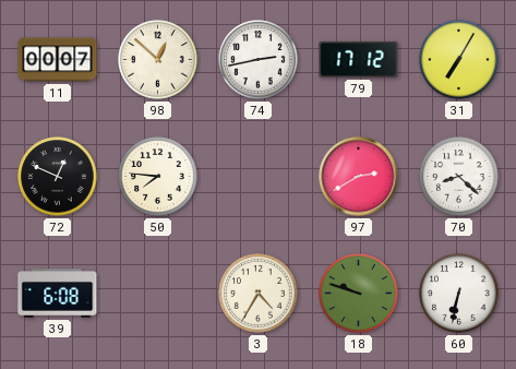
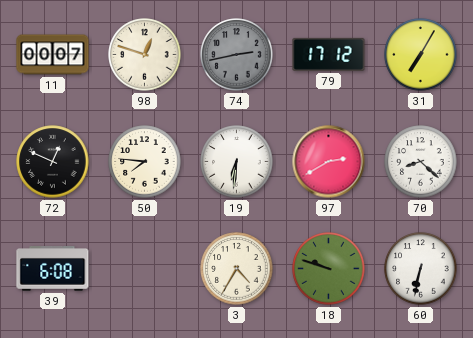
98: 12:52 -> 12:48 (145, 55)
74 dial: white -> grey (237, 55)
19: none -> 6:31 (237, 162)
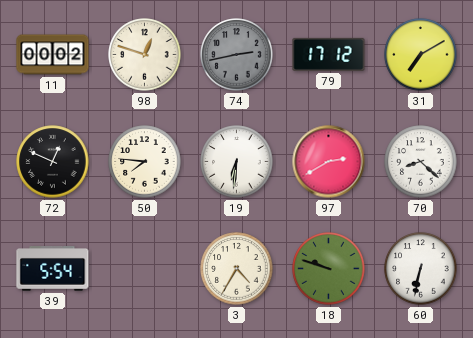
11: 00:07 -> 00:02 (53, 55)
31: 7:05 -> 7:10 (421, 55)
39: 6:08 -> 5:54 (53, 269)
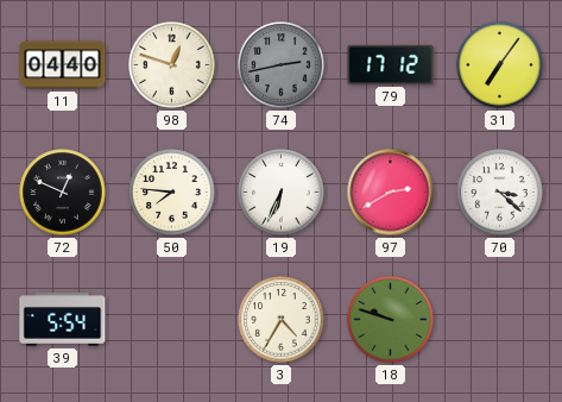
11: 00:02 -> 04:40 (63, 65)
31: 7:10 -> 7:06 (500, 65)
19: 6:31 -> 6:34 (282, 193)
70: 8:22 -> 3:22 (500, 193)
60: 6:32 -> none (421, 269)
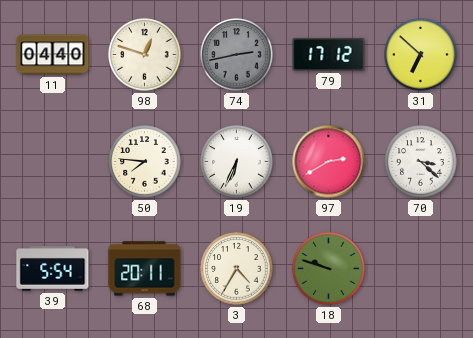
31: 7:06 -> 6:52 (421, 55)
72: 12:49 -> none (63, 193)
68: none -> 20:11 (145, 269)
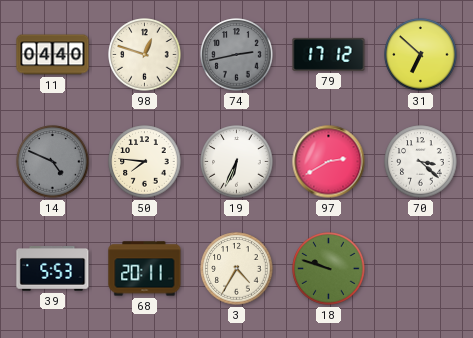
14: none -> 4:49 (53, 162)
39: 5:54 -> 5:53 (53, 269)
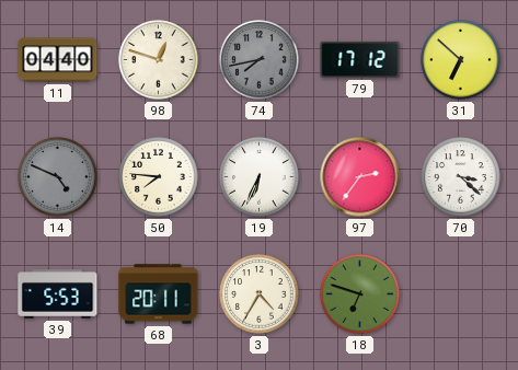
74: 2:43 -> 7:43 (260, 60)
97: 2:40 -> 2:36 (360, 177)
18: 9:48 -> 6:48 (360, 294)
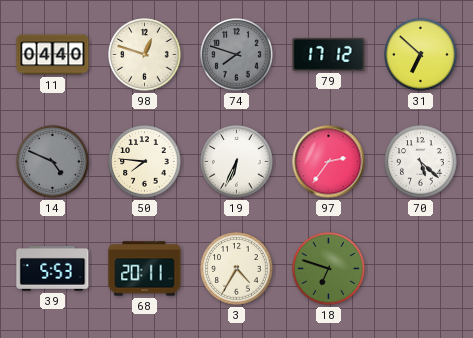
74: 7:43 -> 7:48 (237, 55)
70: 3:22 -> 5:22 (421, 162)
